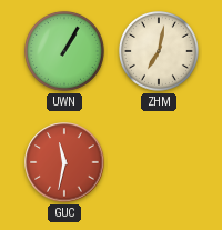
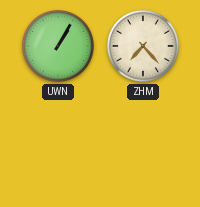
ZHM: 7:02 -> 7:23 (143, 46)
GUC: 11:32 -> none (64, 162)
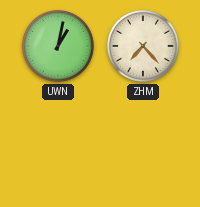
UWN: 1:05 -> 1:02 (58, 46)
